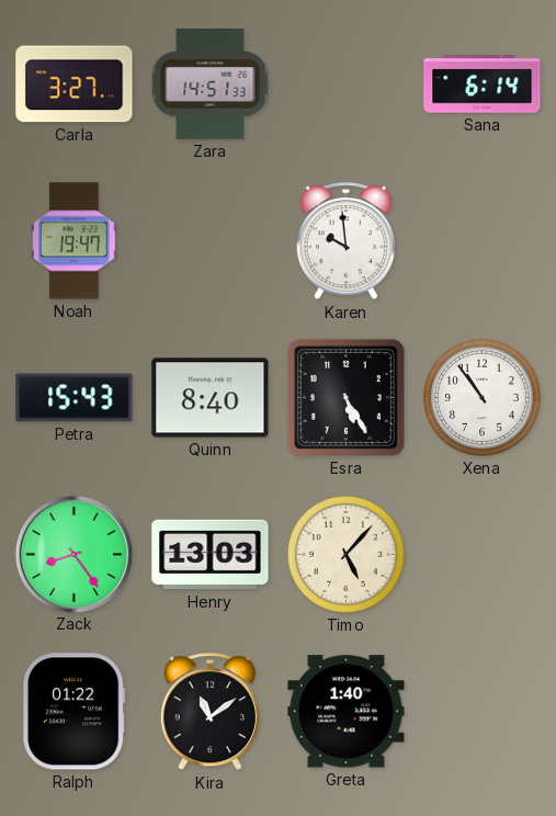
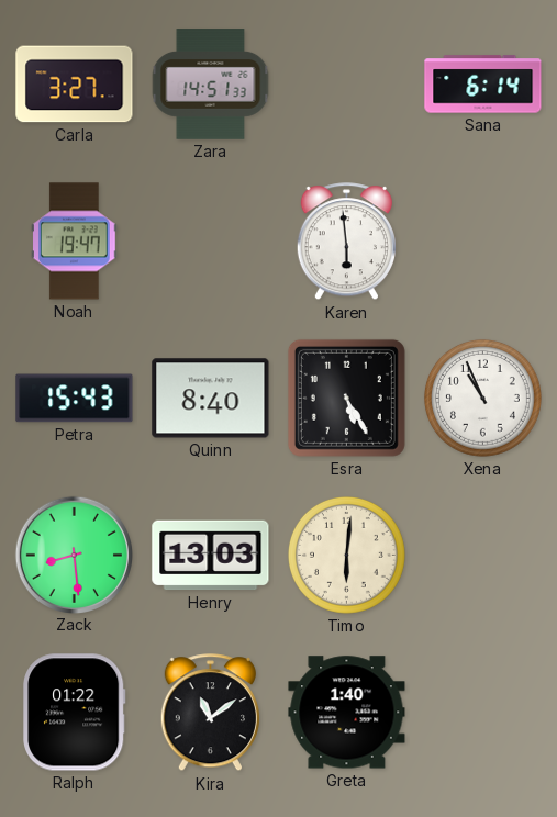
Karen: 9:59 -> 5:59 (346, 242)
Xena: 10:54 -> 10:56 (482, 398)
Zack: 8:24 -> 8:29 (74, 555)
Timo: 5:07 -> 6:01 (346, 555)
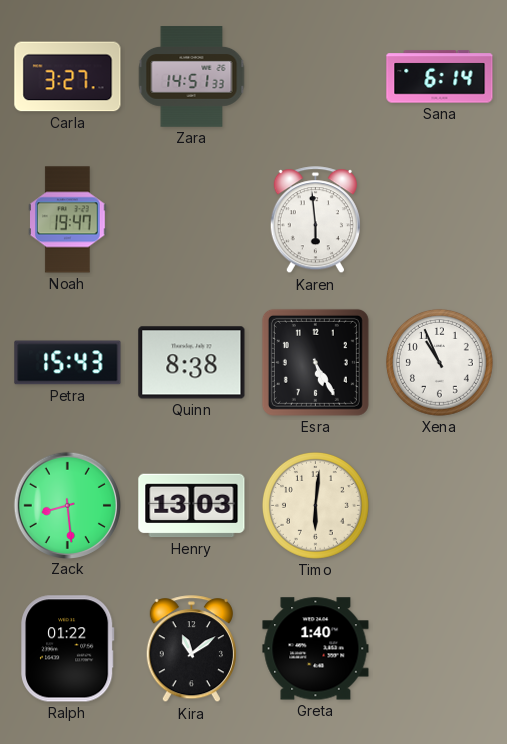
Quinn: 8:40 -> 8:38 (192, 363)
